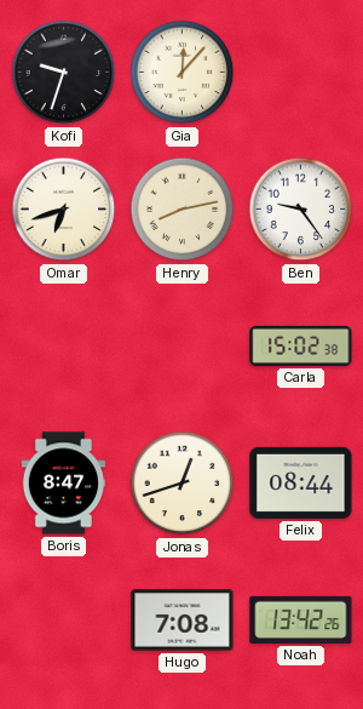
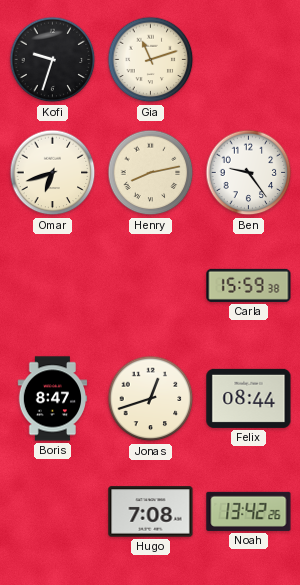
Gia: 12:07 -> 11:12 (151, 60)
Carla: 15:02 -> 15:59 (249, 285)
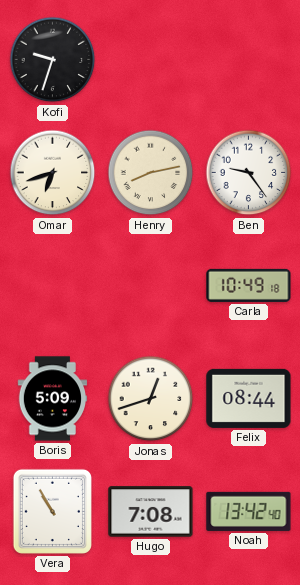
Gia: 11:12 -> none (151, 60)
Carla: 15:59 -> 10:49 (249, 285)
Boris: 8:47 -> 5:09 (53, 399)
Vera: none -> 10:55 (52, 511)
Noah: 13:42:26 -> 13:42:40 (249, 511)
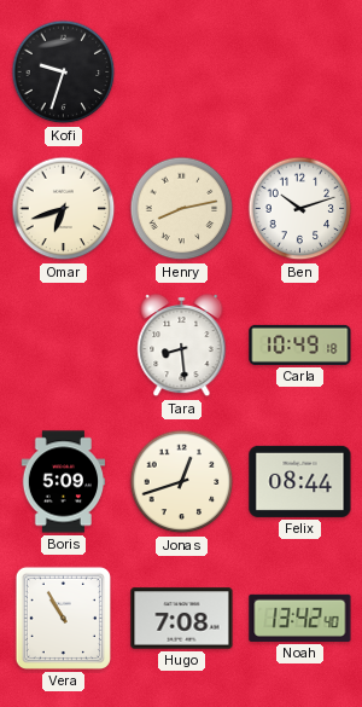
Ben: 9:24 -> 10:12 (300, 209)
Tara: none -> 8:29 (182, 346)
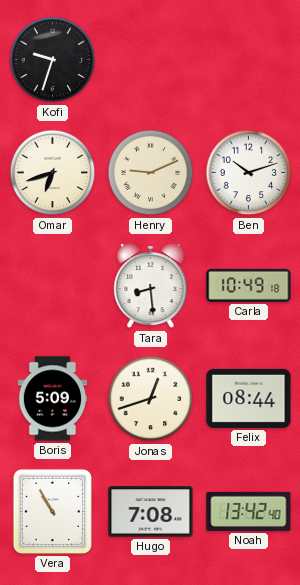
Henry: 8:13 -> 9:11 (151, 173)
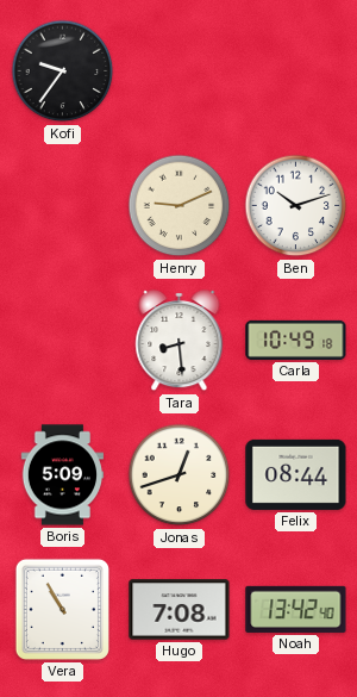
Kofi: 9:33 -> 9:36 (63, 71)
Omar: 6:42 -> none (53, 173)
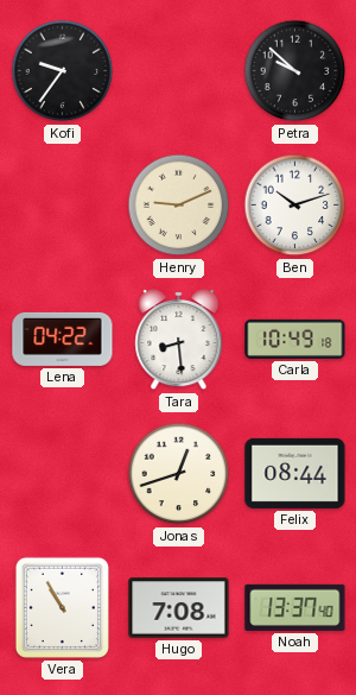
Petra: none -> 9:52 (295, 71)
Lena: none -> 04:22 (63, 339)
Boris: 5:09 -> none (63, 475)
Noah: 13:42 -> 13:37 (295, 607)
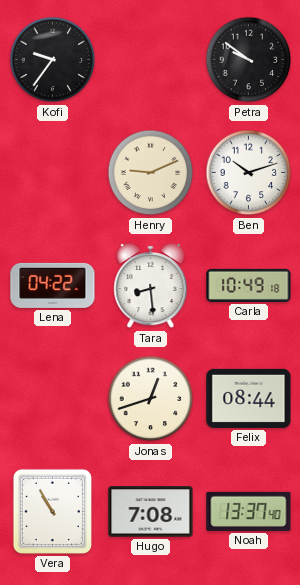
Petra: 9:52 -> 9:51 (249, 60)
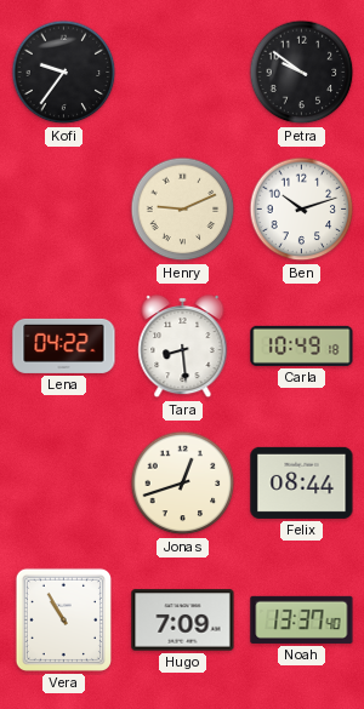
Hugo: 7:08 -> 7:09 (183, 621)
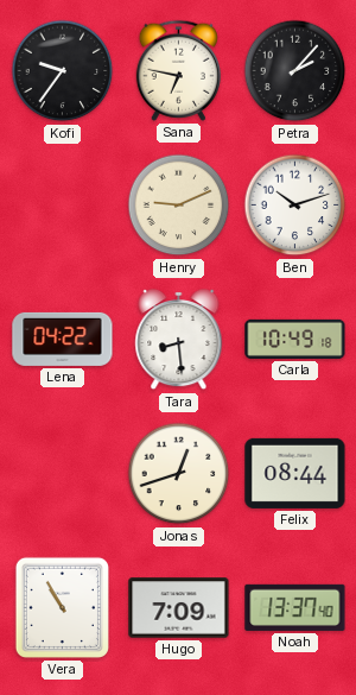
Sana: none -> 6:47 (178, 70)
Petra: 9:51 -> 2:07 (295, 71)
